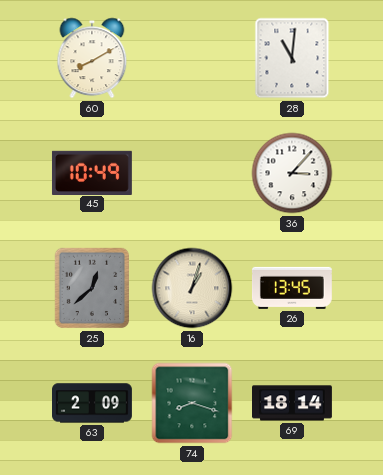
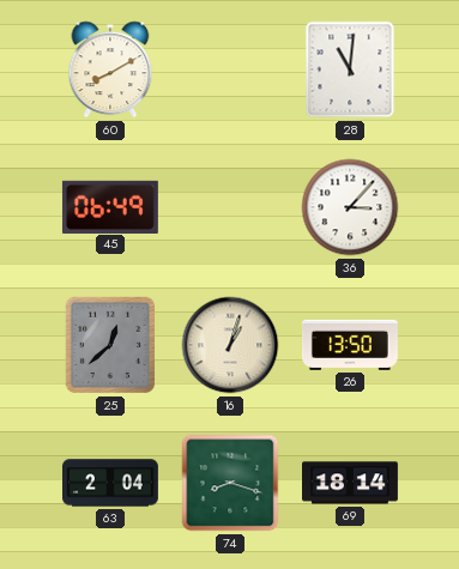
45: 10:49 -> 06:49 (110, 206)
26: 13:45 -> 13:50 (350, 345)
63: 2:09 -> 2:04 (111, 483)
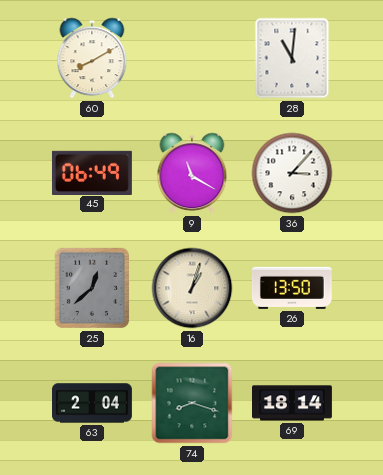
9: none -> 11:20 (192, 173)
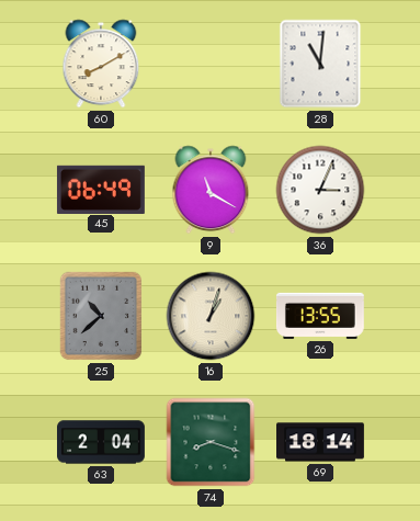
36: 3:07 -> 3:04 (320, 190)
25: 12:38 -> 10:38 (101, 316)
26: 13:50 -> 13:55 (320, 316)
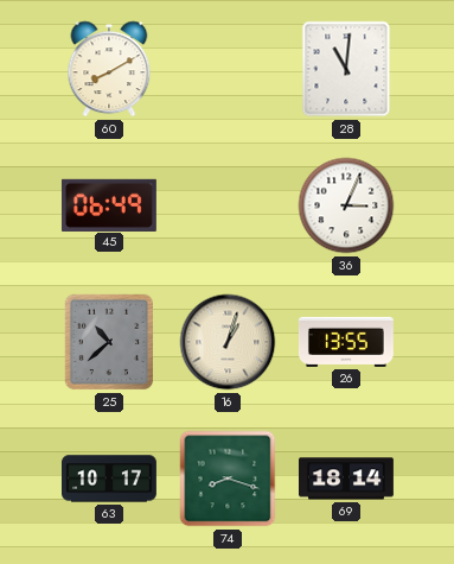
9: 11:20 -> none (211, 190)
63: 2:04 -> 10:17 (110, 479)
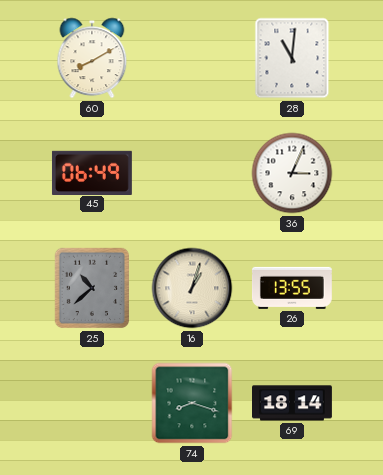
63: 10:17 -> none (110, 479)
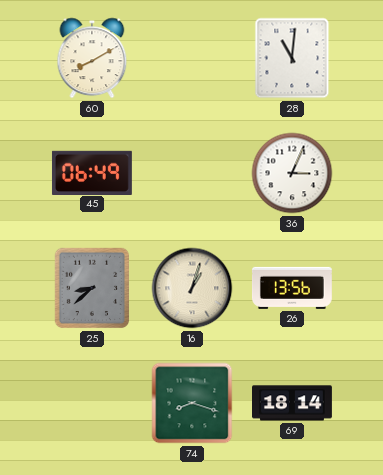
25: 10:38 -> 8:38 (92, 288)
26: 13:55 -> 13:56 (292, 288)
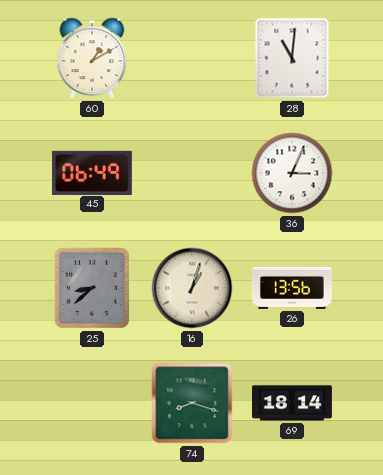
60: 8:10 -> 1:10 (92, 58)
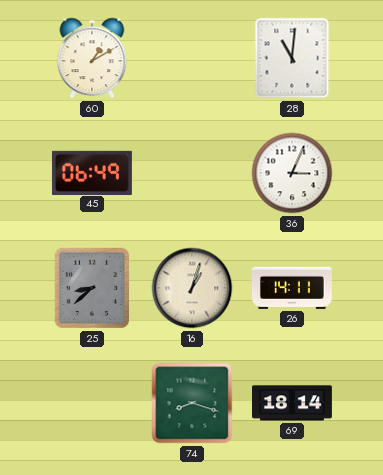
26: 13:56 -> 14:11 (292, 288)
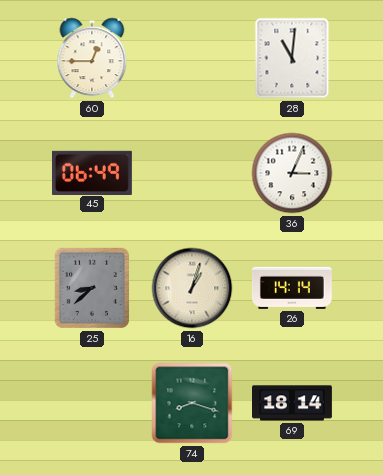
60: 1:10 -> 12:45 (92, 58)
26: 14:11 -> 14:14 (292, 288)
